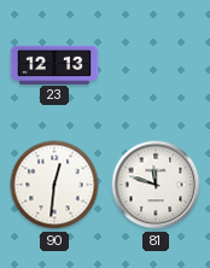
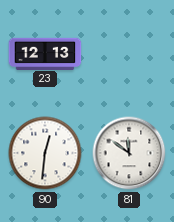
81: 11:48 -> 11:51 (129, 153)
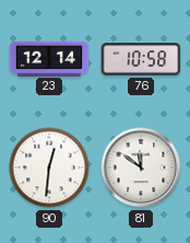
23: 12:13 -> 12:14 (49, 58)
76: none -> 10:58 (141, 59)
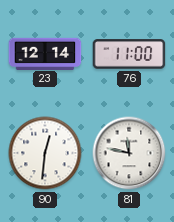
76: 10:58 -> 11:00 (129, 54)
81: 11:51 -> 11:47 (129, 153)
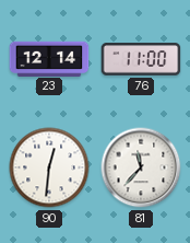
81: 11:47 -> 11:37 (141, 167)
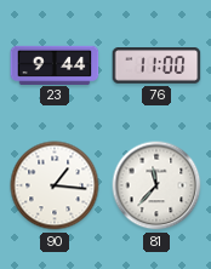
23: 12:14 -> 9:44 (55, 64)
90: 12:31 -> 1:16 (55, 185)
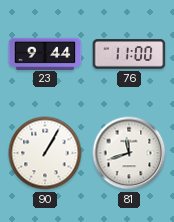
90: 1:16 -> 1:05 (45, 153)
81: 11:37 -> 11:42 (129, 153)
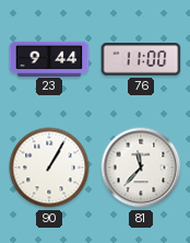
81: 11:42 -> 11:37 (141, 167)
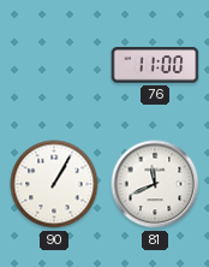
23: 9:44 -> none (49, 58)
81: 11:37 -> 11:41 (155, 184)
